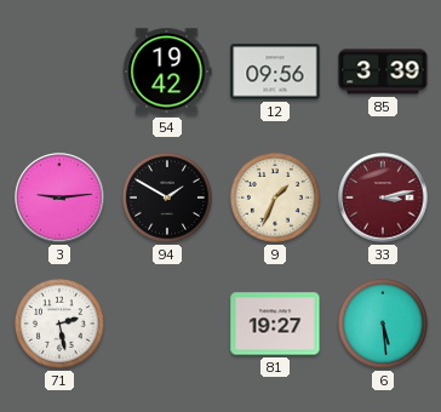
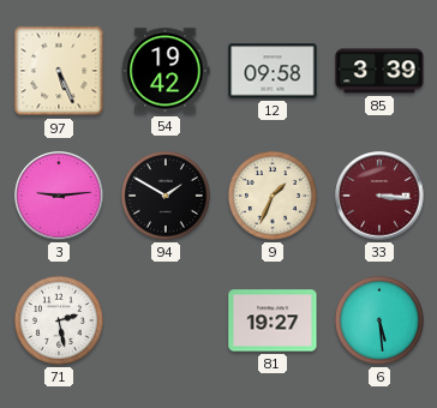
97: none -> 5:26 (59, 71)
12: 09:56 -> 09:58 (273, 71)
33: 3:13 -> 3:16 (379, 196)
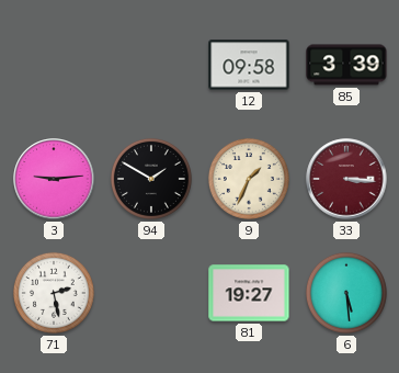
97: 5:26 -> none (59, 71)
54: 19:42 -> none (166, 71)
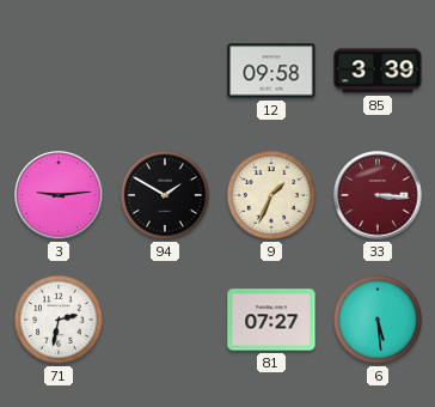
71: 2:28 -> 2:32 (59, 320)
81: 19:27 -> 07:27 (271, 320)
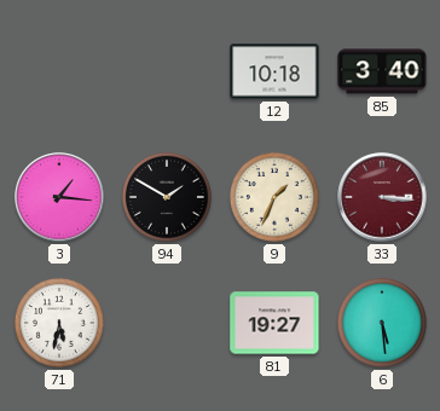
12: 09:58 -> 10:18 (274, 71)
85: 3:39 -> 3:40 (382, 71)
3: 9:14 -> 1:16 (59, 197)
71: 2:32 -> 5:32 (59, 323)
81: 07:27 -> 19:27 (274, 323)
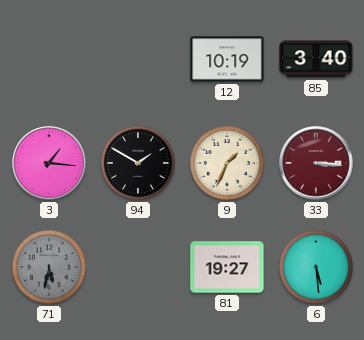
12: 10:18 -> 10:19 (227, 59)
71 dial: white -> grey (49, 267)
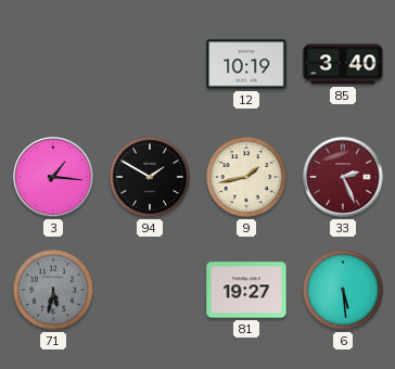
9: 1:34 -> 1:43 (246, 177)
33: 3:16 -> 2:26 (343, 177)
